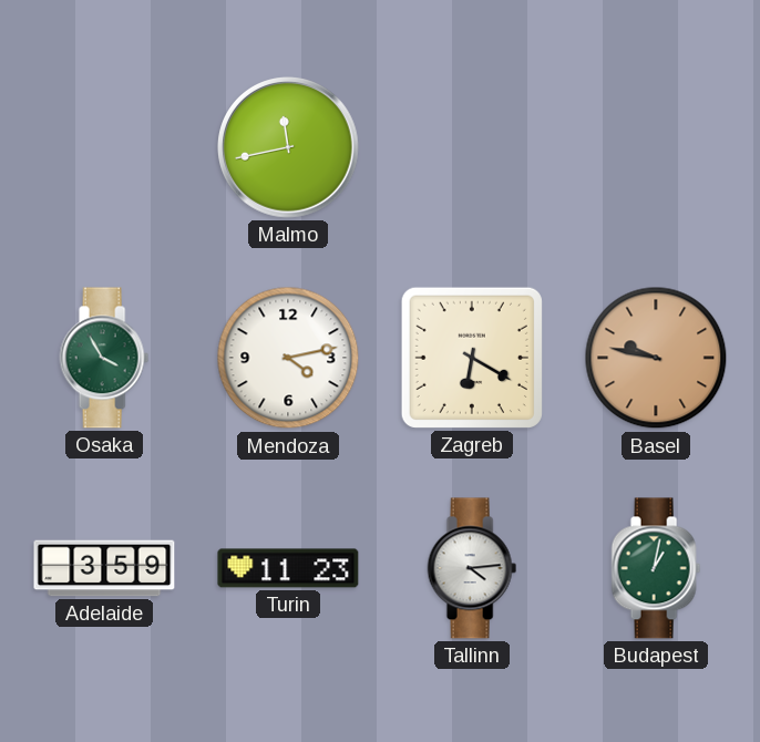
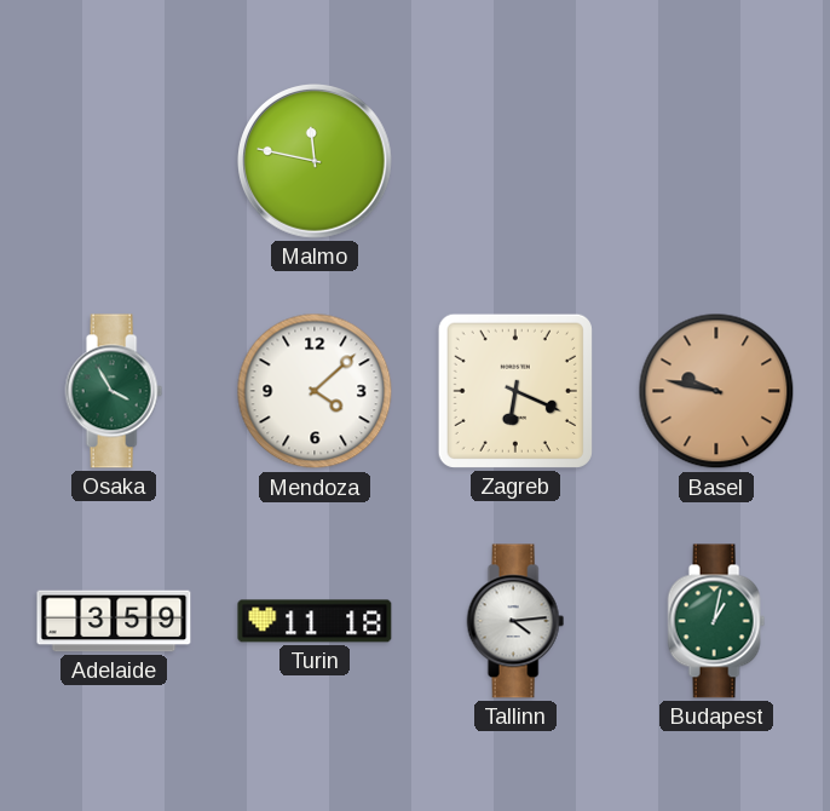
Malmo: 11:43 -> 11:47 (315, 161)
Mendoza: 4:13 -> 4:08 (315, 391)
Zagreb: 6:20 -> 6:19 (515, 391)
Turin: 11:23 -> 11:18 (315, 621)
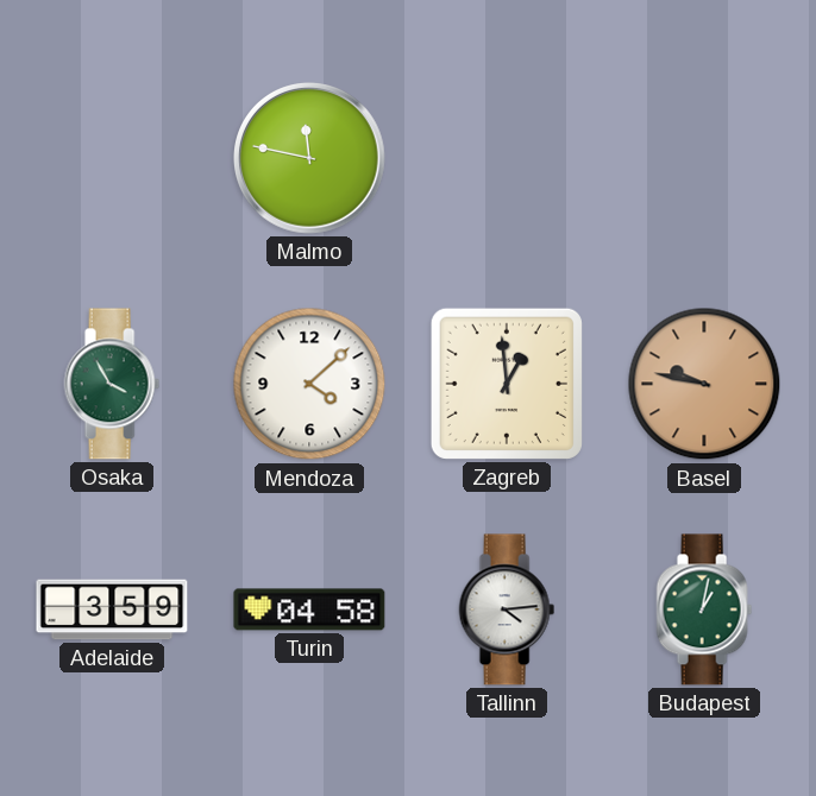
Zagreb: 6:19 -> 12:59 (507, 384)
Turin: 11:18 -> 04:58 (309, 609)
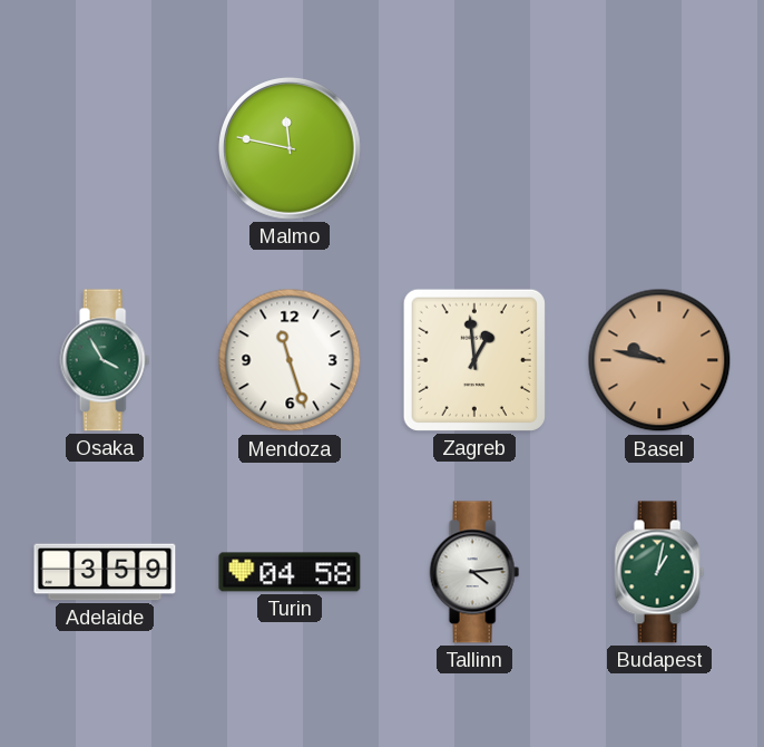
Mendoza: 4:08 -> 11:27 (290, 360)
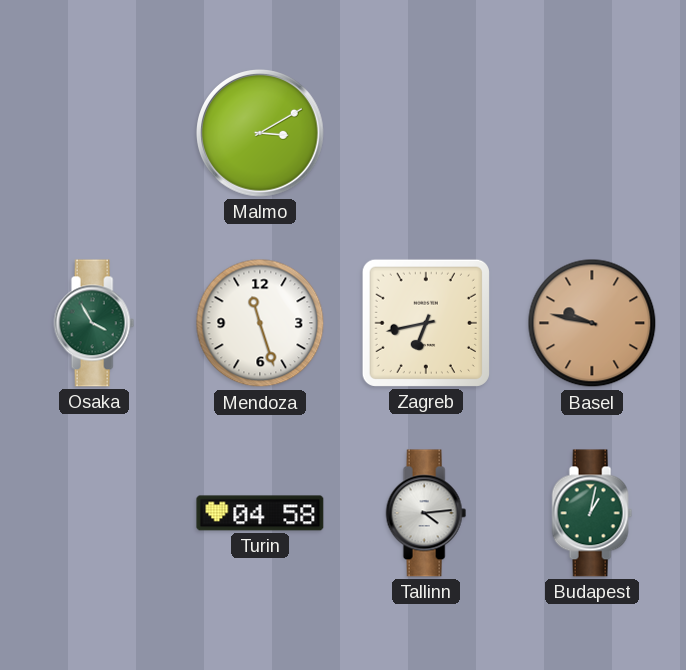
Malmo: 11:47 -> 3:10 (260, 133)
Zagreb: 12:59 -> 6:43 (426, 323)
Adelaide: 3:59 -> none (105, 572)
